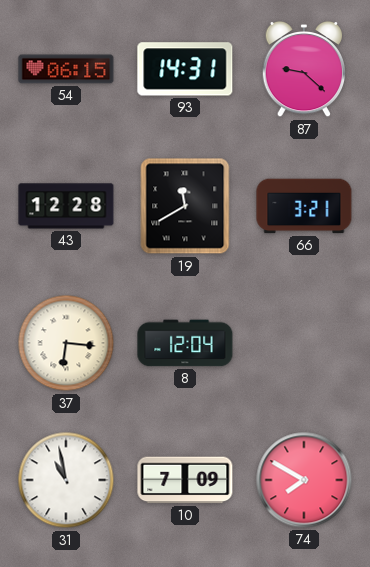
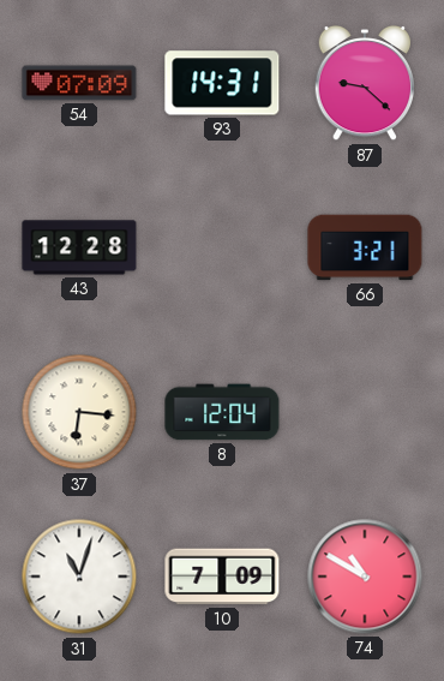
54: 06:15 -> 07:09 (79, 83)
19: 11:40 -> none (185, 206)
31: 10:58 -> 11:03 (79, 577)
74: 7:50 -> 10:50 (365, 577)
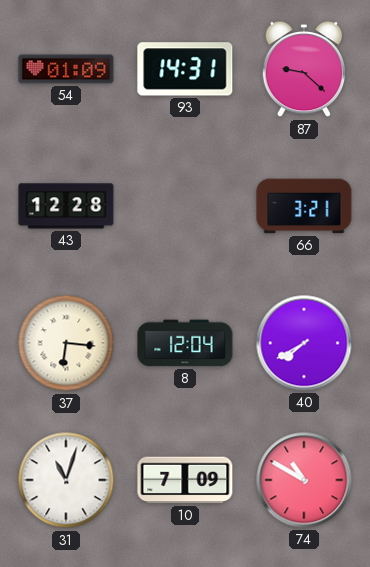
54: 07:09 -> 01:09 (66, 69)
40: none -> 7:40 (304, 343)
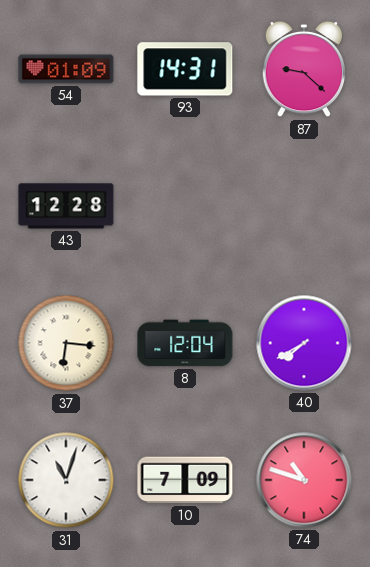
66: 3:21 -> none (304, 206)
74: 10:50 -> 10:48 (304, 480)
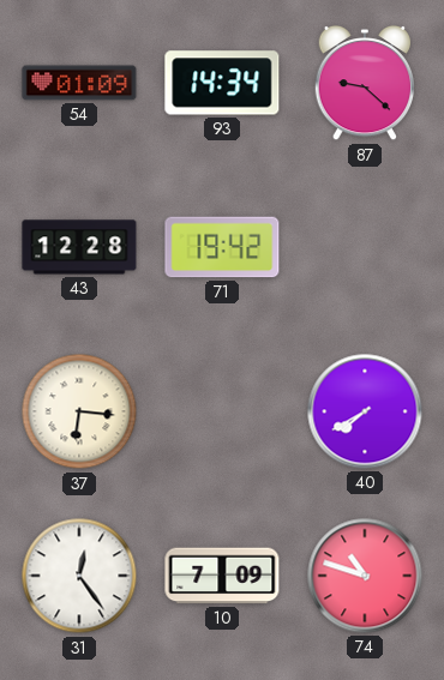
93: 14:31 -> 14:34 (222, 83)
71: none -> 19:42 (222, 247)
8: 12:04 -> none (185, 343)
31: 11:03 -> 12:24 (79, 576)
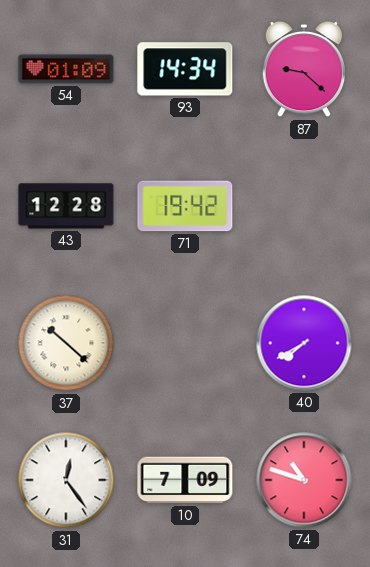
37: 6:16 -> 10:22 (66, 343)
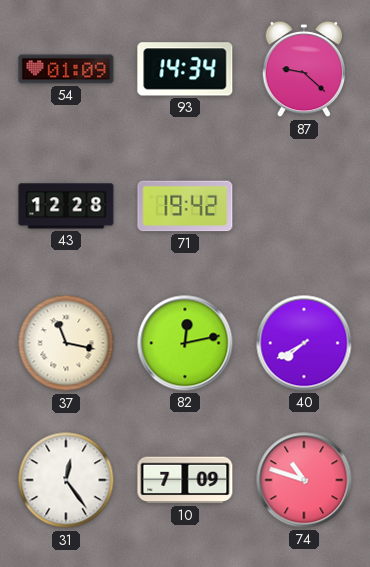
37: 10:22 -> 11:17 (66, 343)
82: none -> 12:13 (185, 343)
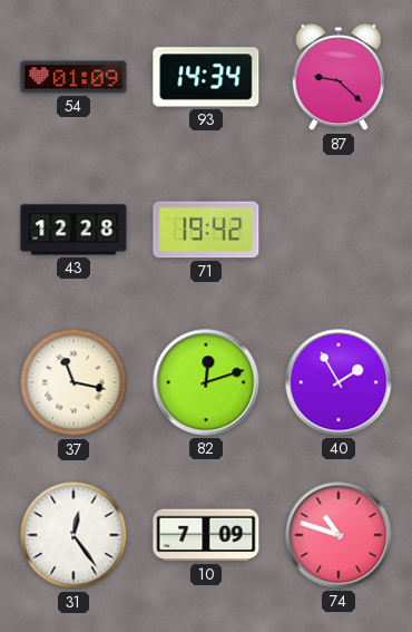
82: 12:13 -> 12:12 (206, 382)
40: 7:40 -> 1:55 (339, 382)
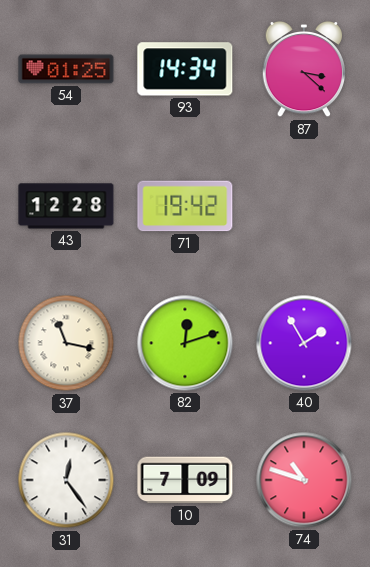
54: 01:09 -> 01:25 (66, 69)
87: 9:22 -> 3:22 (304, 69)
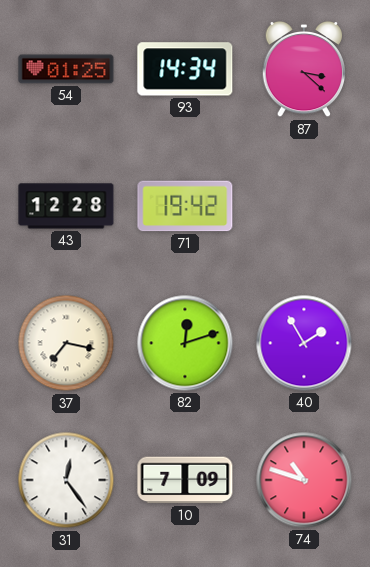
37: 11:17 -> 7:17 (66, 343)
